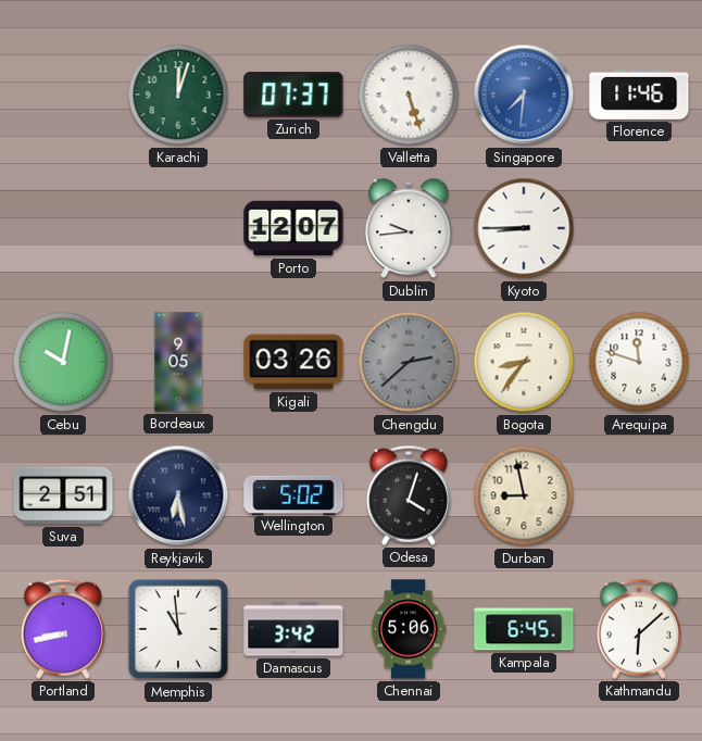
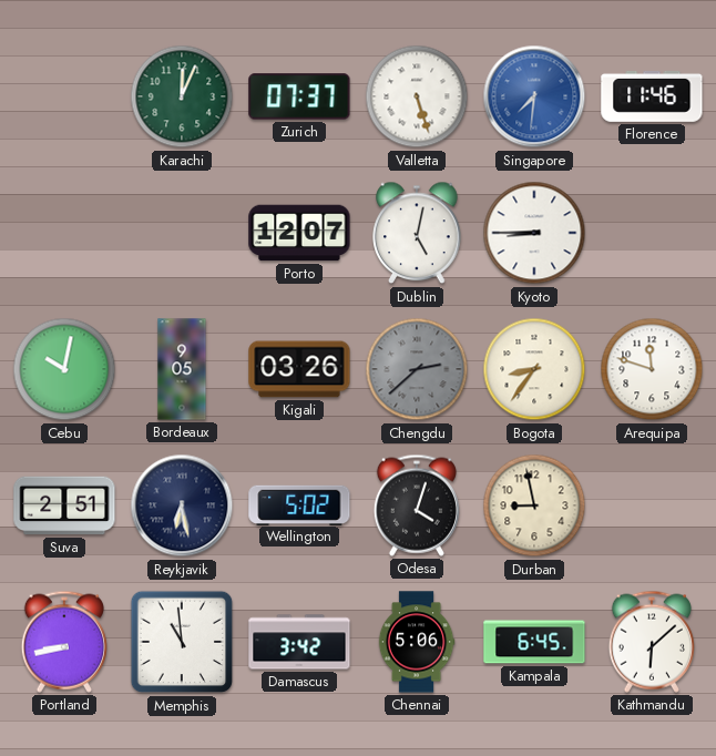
Karachi: 12:03 -> 12:04 (182, 96)
Dublin: 9:44 -> 5:02 (417, 233)
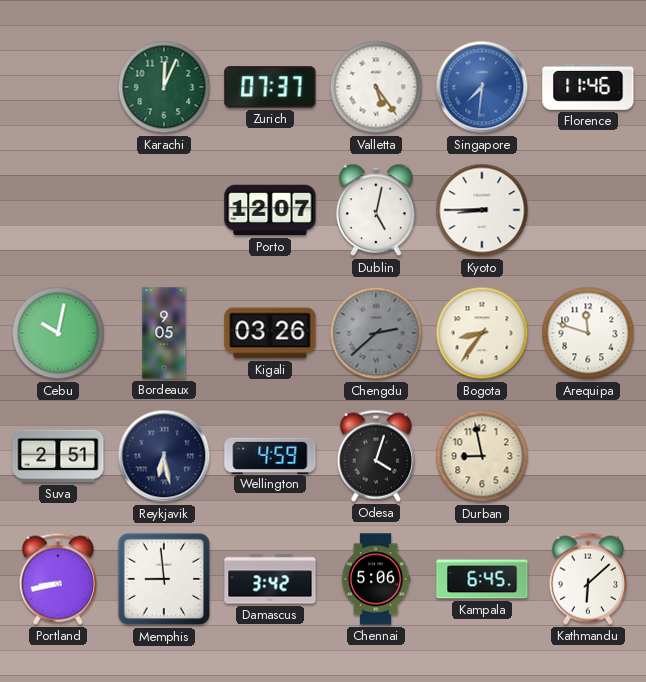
Valletta: 5:27 -> 5:24 (376, 87)
Wellington: 5:02 -> 4:59 (270, 455)
Memphis: 10:59 -> 8:59 (164, 579)
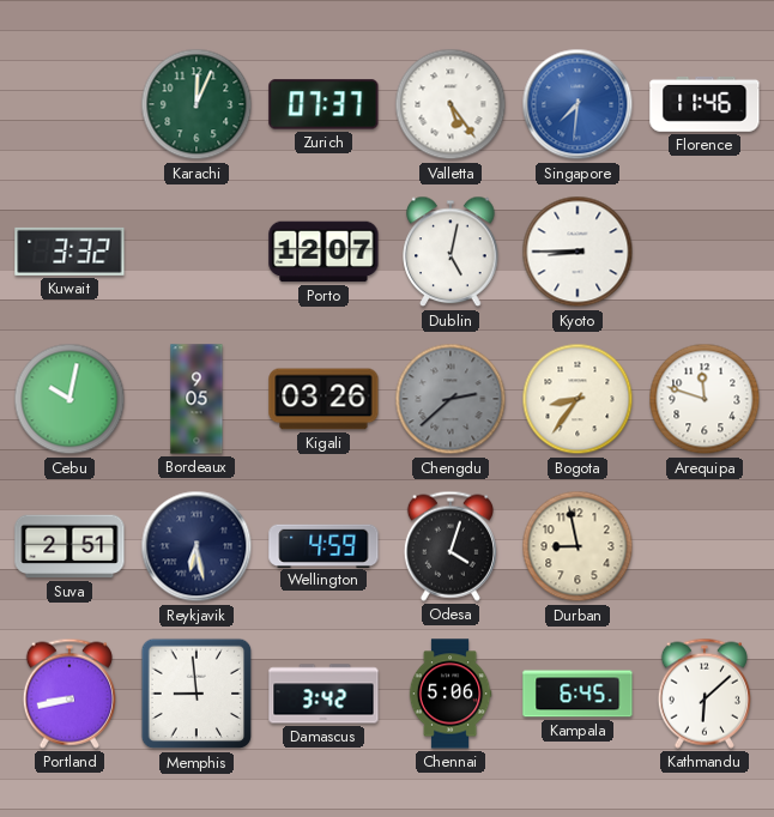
Kuwait: none -> 3:32 (69, 252)
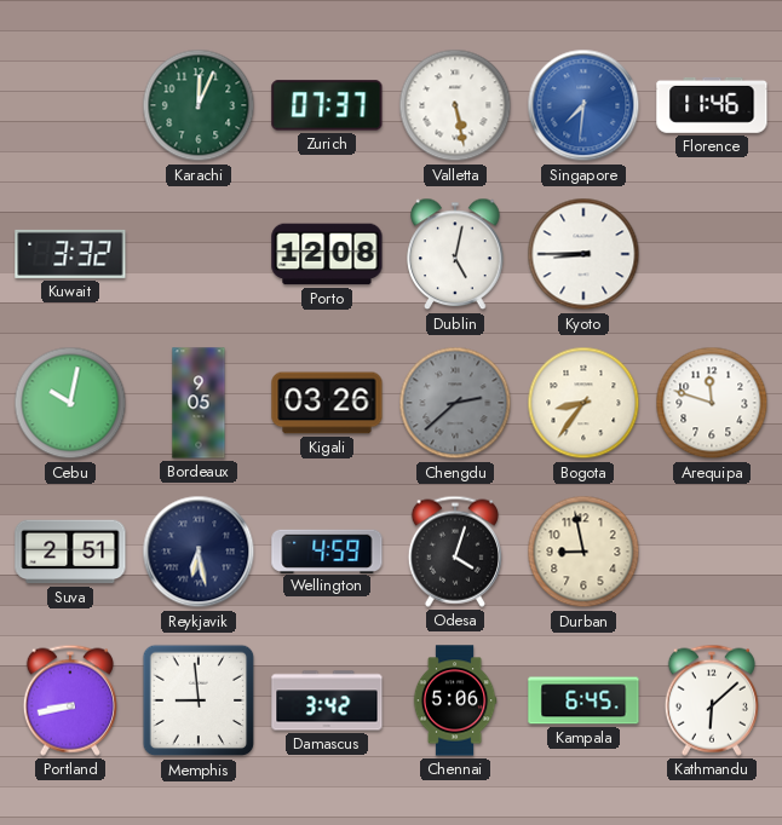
Valletta: 5:24 -> 5:28 (455, 105)
Porto: 12:07 -> 12:08 (327, 254)
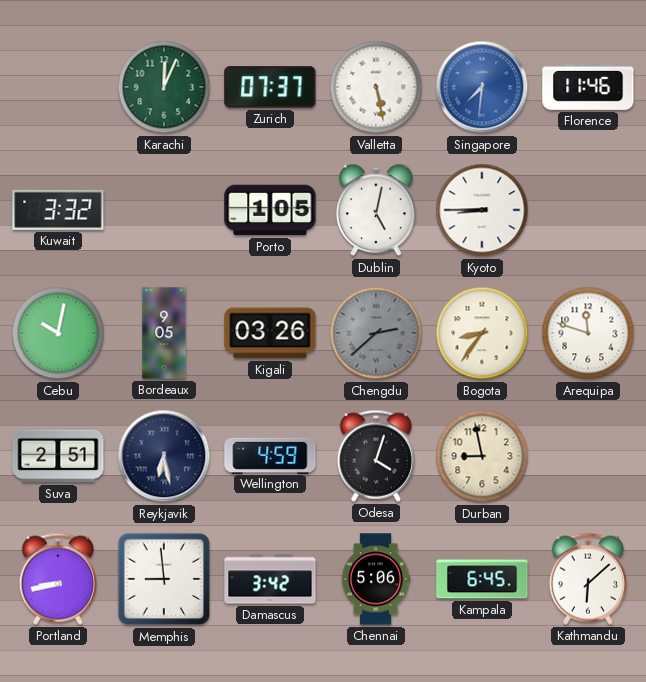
Porto: 12:08 -> 1:05 (270, 210)
